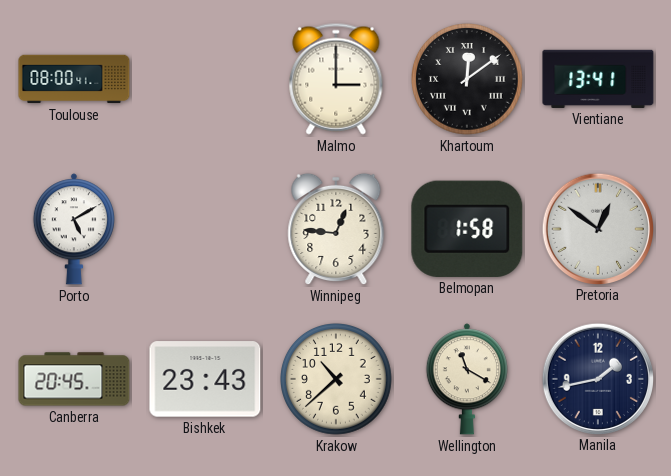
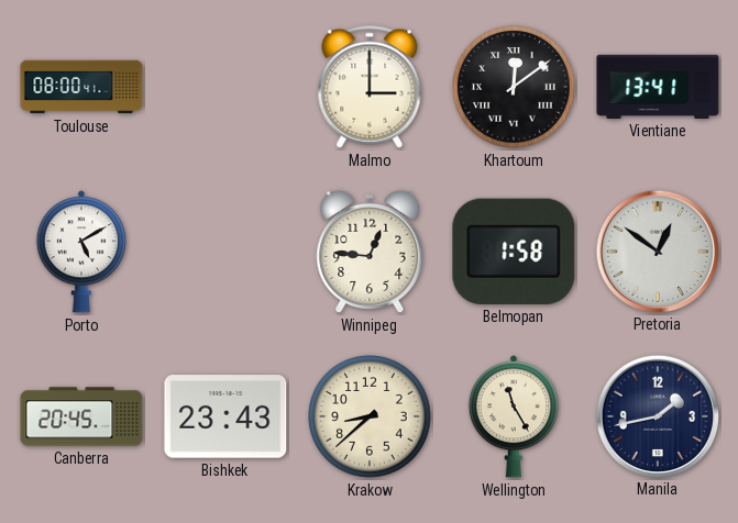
Krakow: 10:38 -> 8:38 (371, 418)
Wellington: 11:20 -> 11:25 (514, 416)
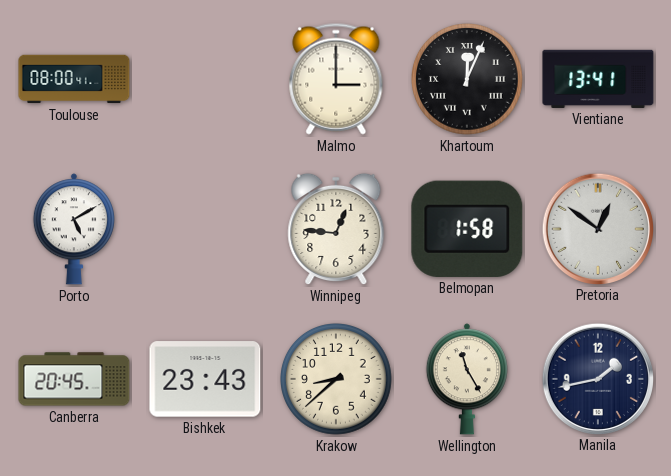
Khartoum: 12:09 -> 12:04 (468, 80)
